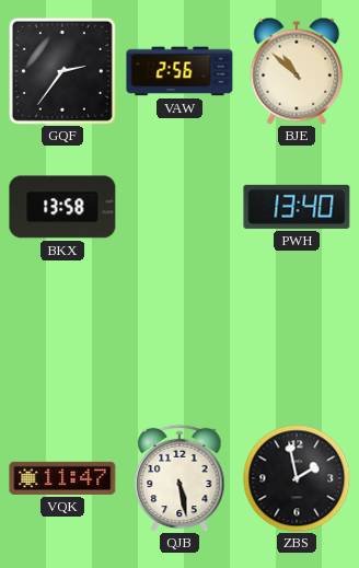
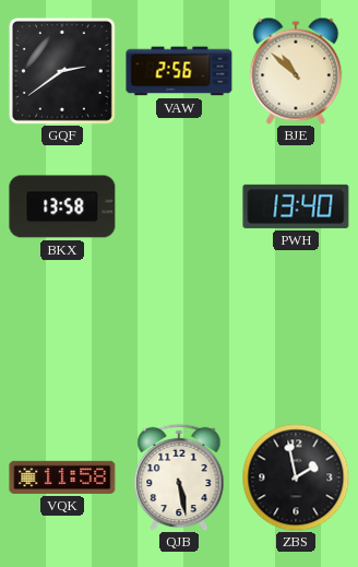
GQF: 2:36 -> 2:39 (62, 71)
VQK: 11:47 -> 11:58 (62, 477)
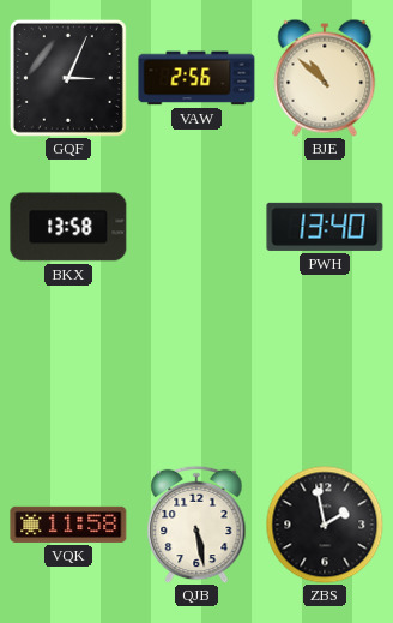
GQF: 2:39 -> 3:04 (68, 78)
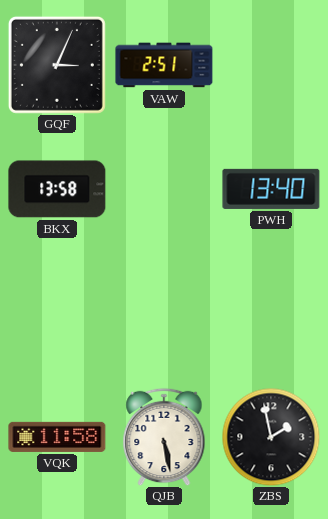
VAW: 2:56 -> 2:51 (164, 65)
BJE: 10:52 -> none (325, 78)
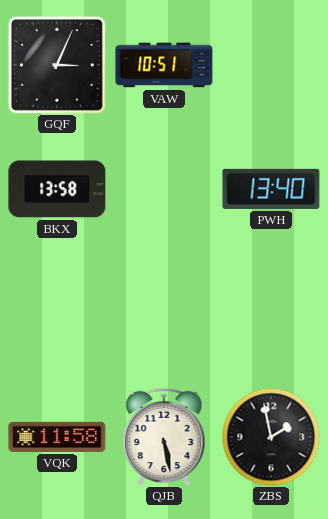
VAW: 2:51 -> 10:51 (164, 65)
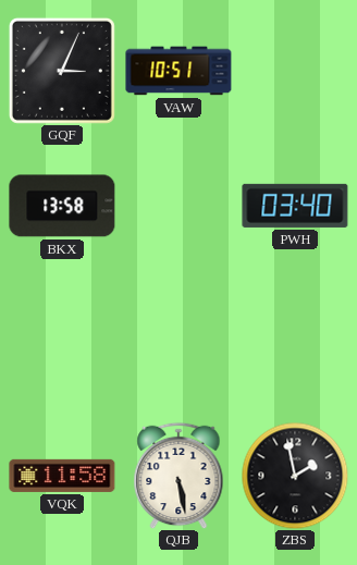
PWH: 13:40 -> 03:40 (295, 206)
